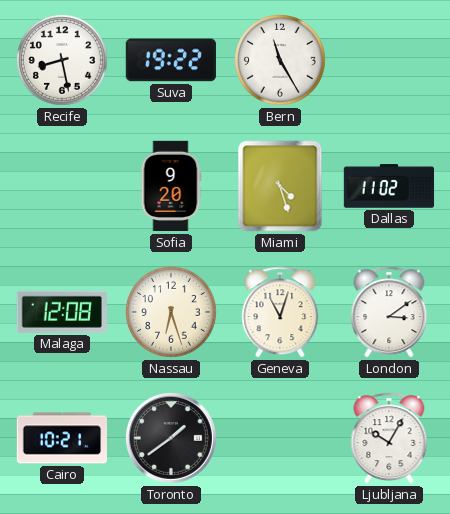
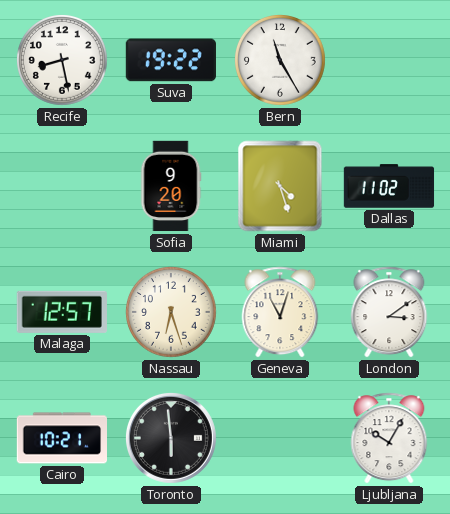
Malaga: 12:08 -> 12:57 (62, 312)
Toronto: 1:39 -> 5:59 (171, 438)
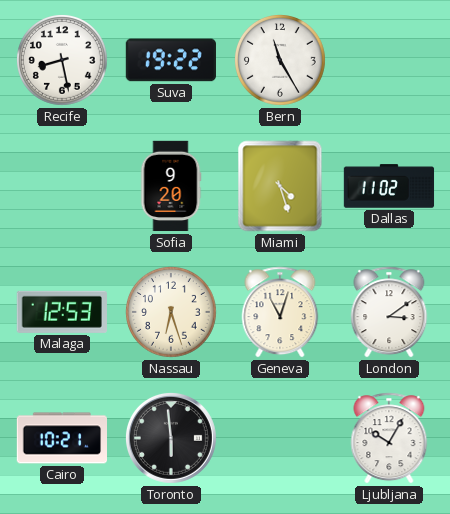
Malaga: 12:57 -> 12:53 (62, 312)
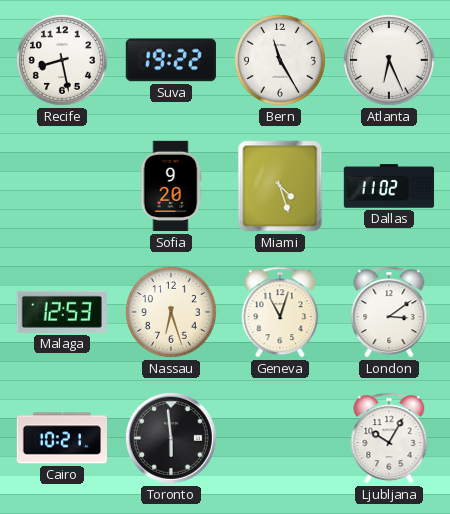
Atlanta: none -> 6:26 (390, 61)
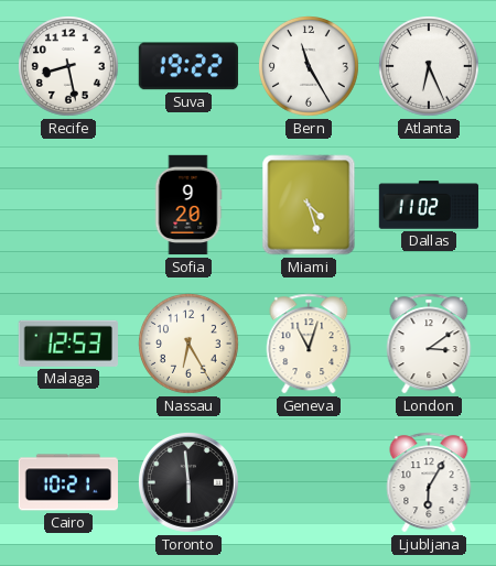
Nassau: 6:27 -> 6:25 (190, 345)
Ljubljana: 10:05 -> 6:05 (429, 482)
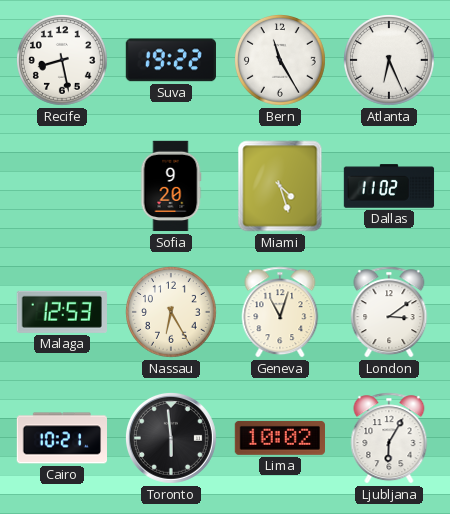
Lima: none -> 10:02 (279, 438)
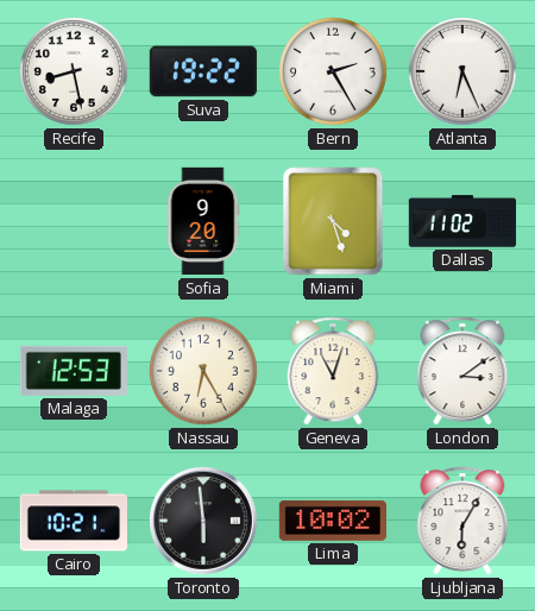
Bern: 11:25 -> 2:25 (334, 73)
